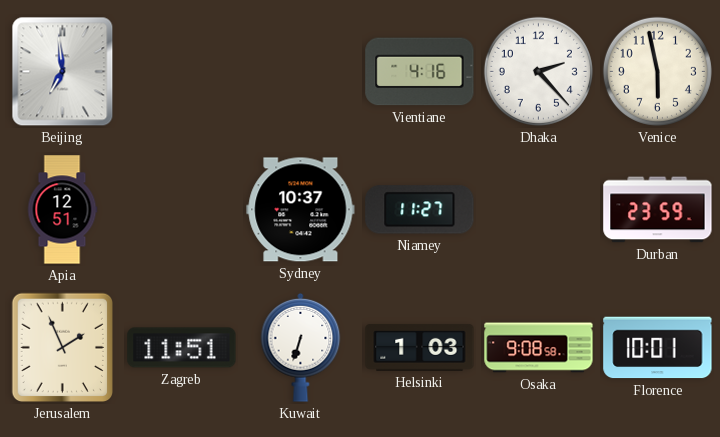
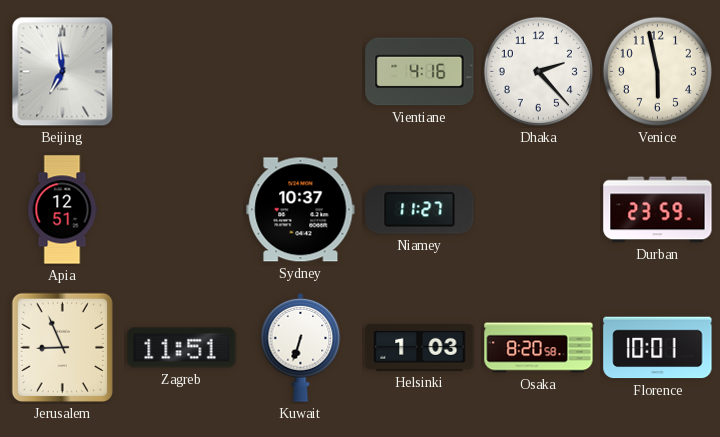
Jerusalem: 1:56 -> 8:56 (62, 348)
Osaka: 9:08 -> 8:20 (539, 348)
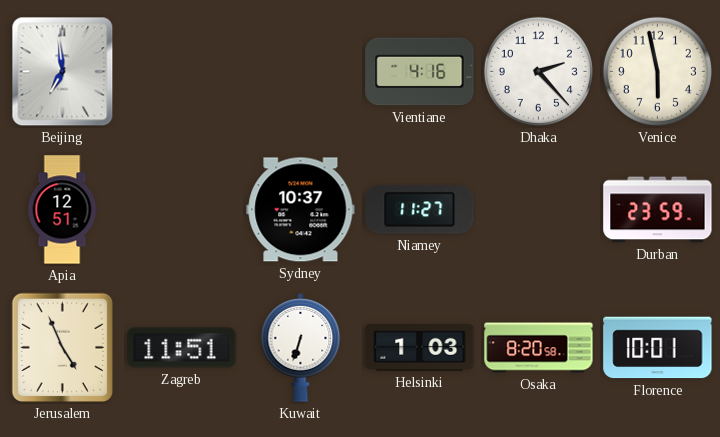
Jerusalem: 8:56 -> 4:56 (62, 348)
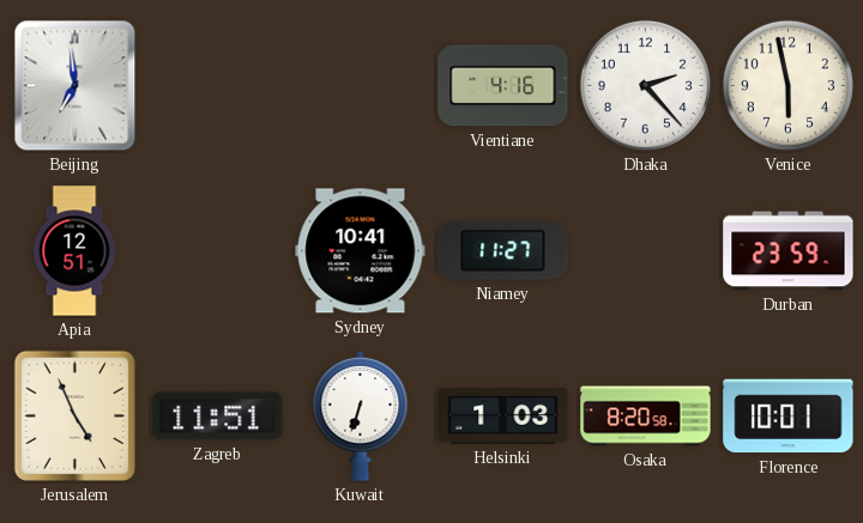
Sydney: 10:37 -> 10:41 (361, 251)
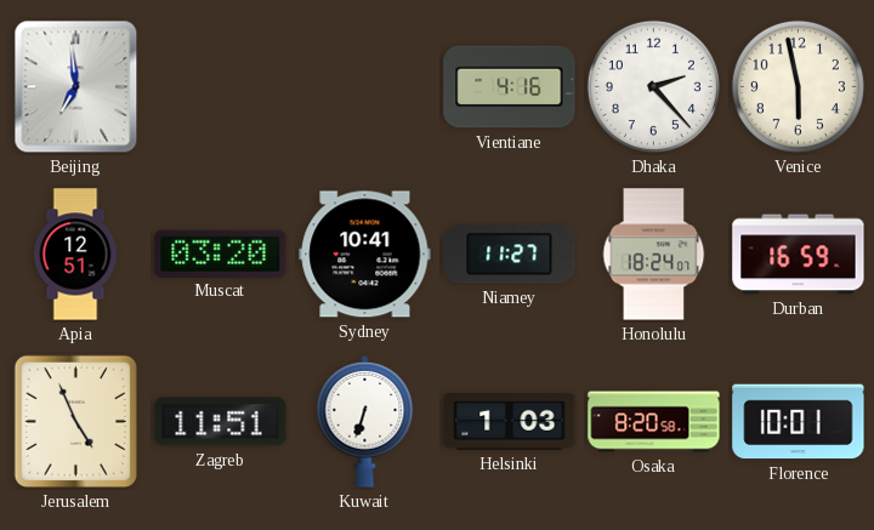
Muscat: none -> 03:20 (221, 253)
Honolulu: none -> 18:24 (654, 255)
Durban: 23:59 -> 16:59 (799, 255)
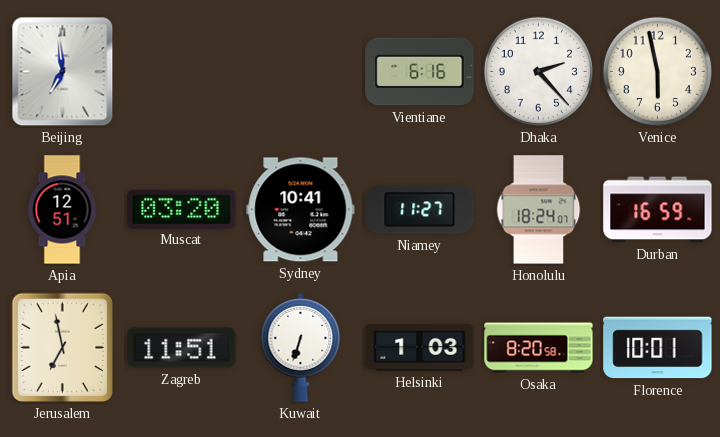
Vientiane: 4:16 -> 6:16 (420, 72)
Jerusalem: 4:56 -> 6:58 (62, 348)
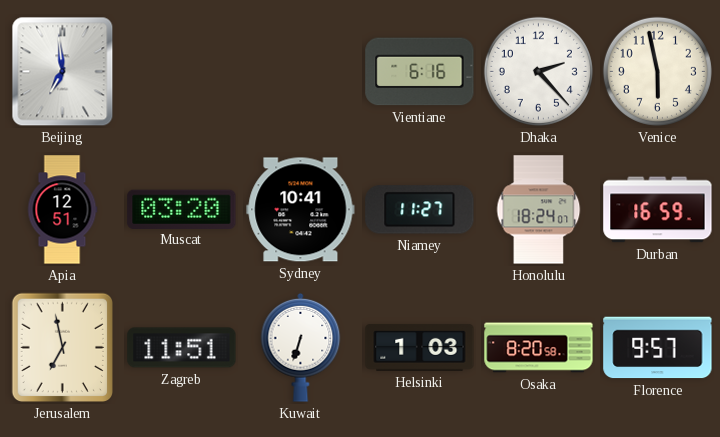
Florence: 10:01 -> 9:57 (658, 348)
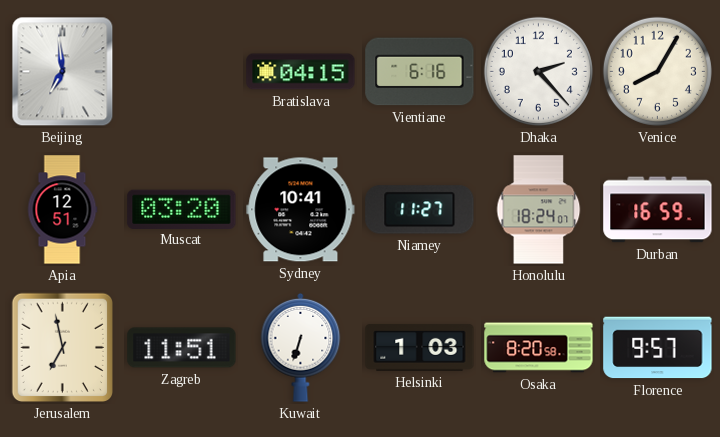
Bratislava: none -> 04:15 (301, 72)
Venice: 5:58 -> 8:05 (657, 71)
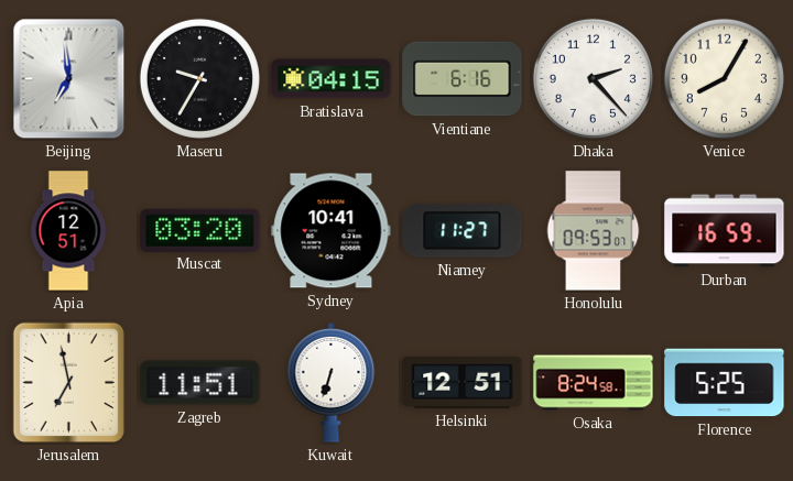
Maseru: none -> 9:35 (199, 78)
Honolulu: 18:24 -> 09:53 (594, 231)
Helsinki: 1:03 -> 12:51 (463, 382)
Osaka: 8:20 -> 8:24 (594, 383)
Florence: 9:57 -> 5:25 (725, 383)
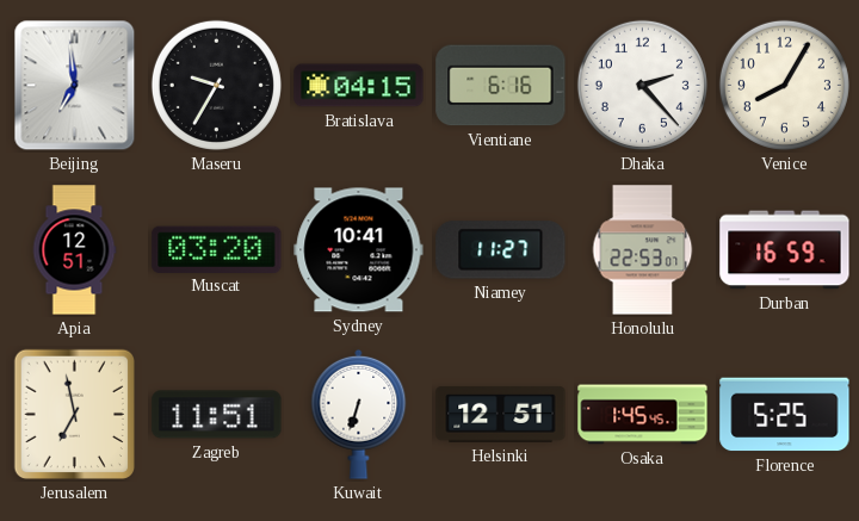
Honolulu: 09:53 -> 22:53 (643, 250)
Osaka: 8:24 -> 1:45 (643, 415)
